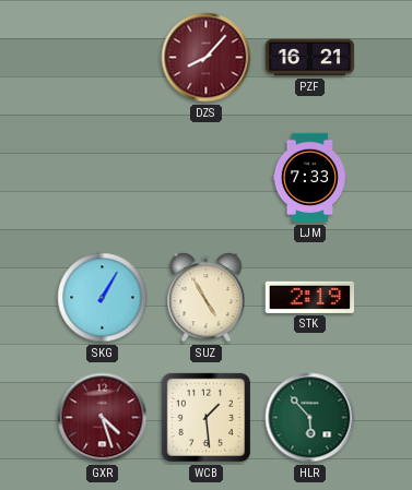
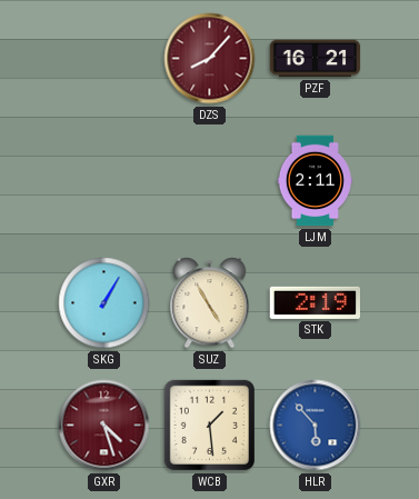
LJM: 7:33 -> 2:11 (315, 181)
HLR dial: green -> blue (316, 426)
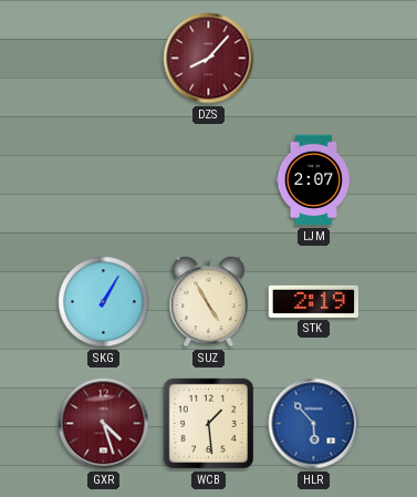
PZF: 16:21 -> none (316, 59)
LJM: 2:11 -> 2:07 (313, 180)
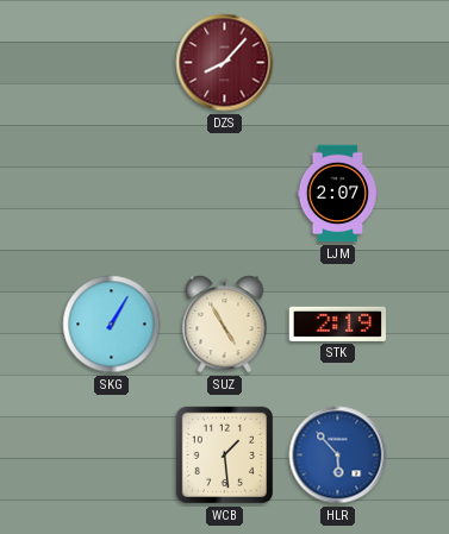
GXR: 4:27 -> none (104, 424)
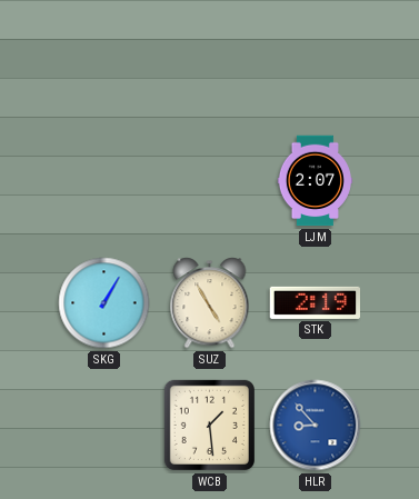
DZS: 8:07 -> none (225, 63)
HLR: 5:53 -> 8:53 (316, 426)
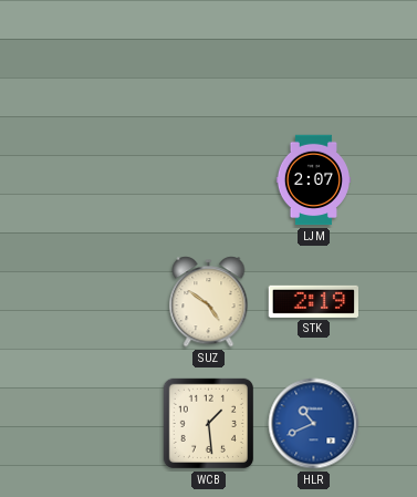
SKG: 1:05 -> none (104, 303)
SUZ: 4:55 -> 4:51 (209, 302)
HLR: 8:53 -> 10:41 (314, 424)
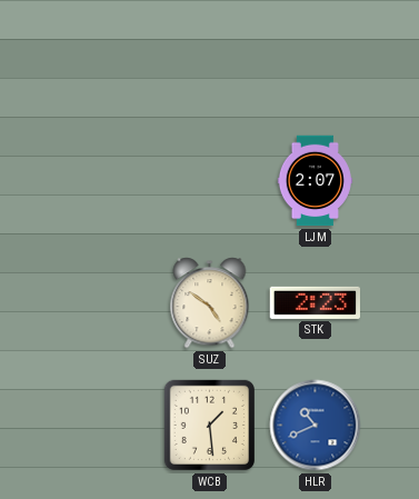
STK: 2:19 -> 2:23 (316, 302)
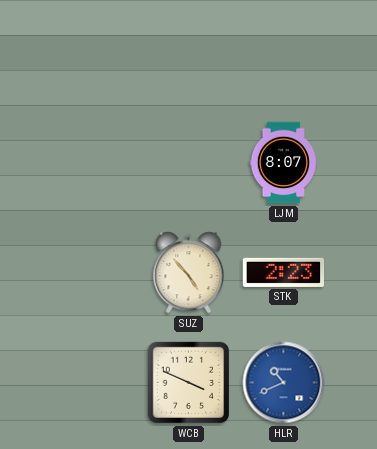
LJM: 2:07 -> 8:07 (283, 163)
SUZ: 4:51 -> 4:53 (189, 273)
WCB: 1:29 -> 3:49 (188, 382)
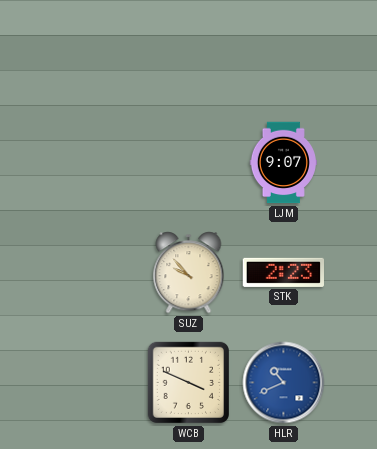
LJM: 8:07 -> 9:07 (283, 163)
SUZ: 4:53 -> 9:53 (189, 273)
